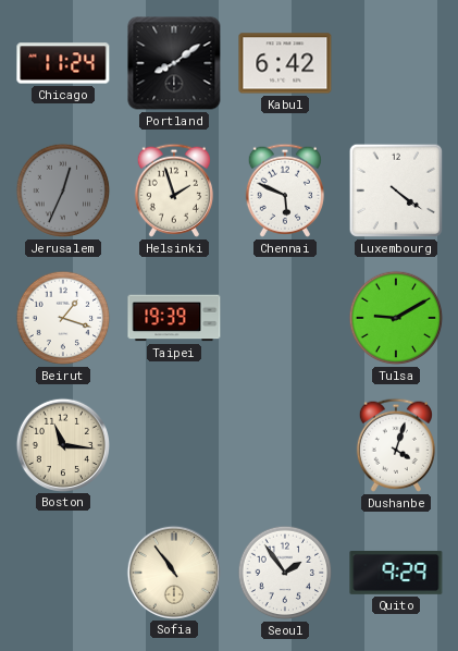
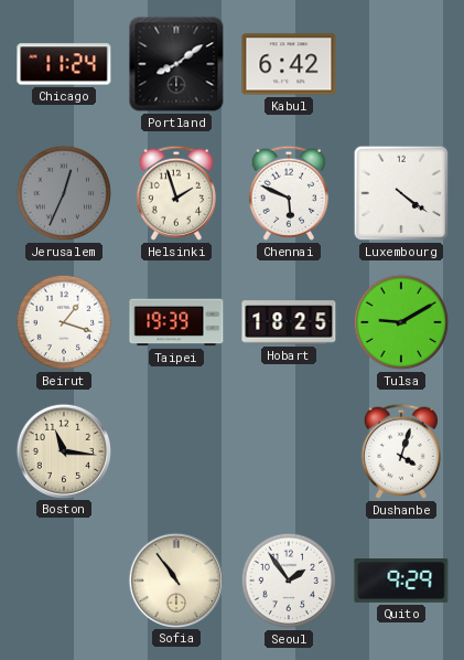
Hobart: none -> 18:25 (289, 322)
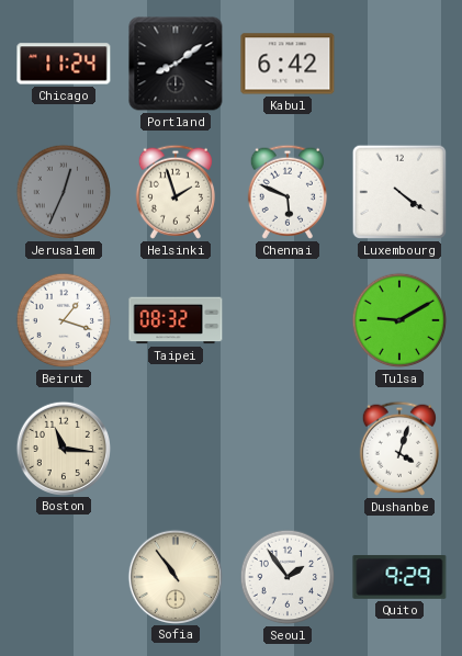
Taipei: 19:39 -> 08:32 (176, 320)
Hobart: 18:25 -> none (289, 322)
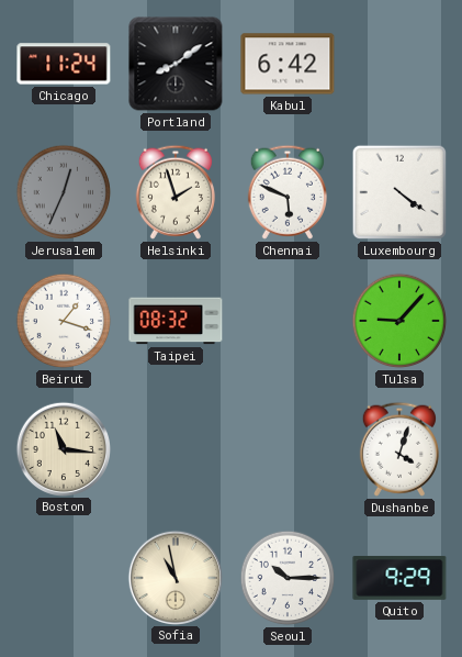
Tulsa: 9:10 -> 9:07 (399, 321)
Sofia: 10:54 -> 10:58 (174, 577)
Seoul: 1:54 -> 10:15 (288, 578)
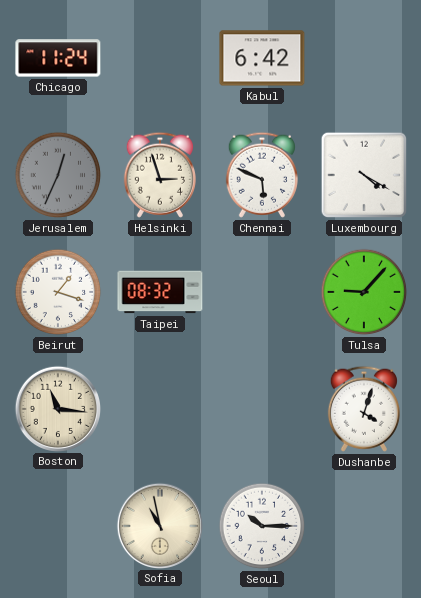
Portland: 8:09 -> none (176, 64)
Helsinki: 1:57 -> 2:57 (160, 175)
Luxembourg: 4:21 -> 4:20 (364, 175)
Quito: 9:29 -> none (399, 578)
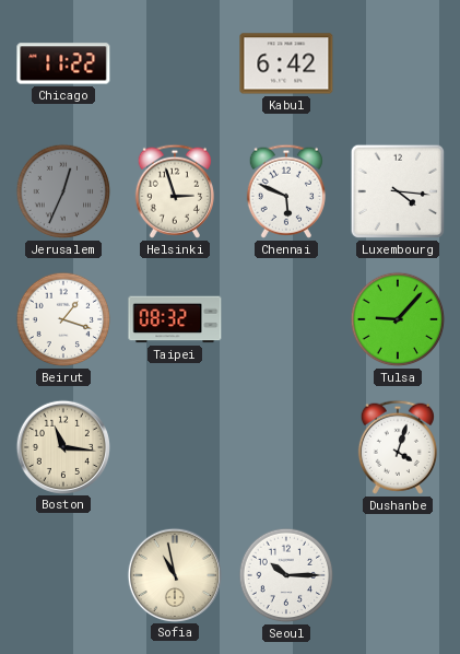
Chicago: 11:24 -> 11:22 (63, 63)
Luxembourg: 4:20 -> 4:16 (398, 191)
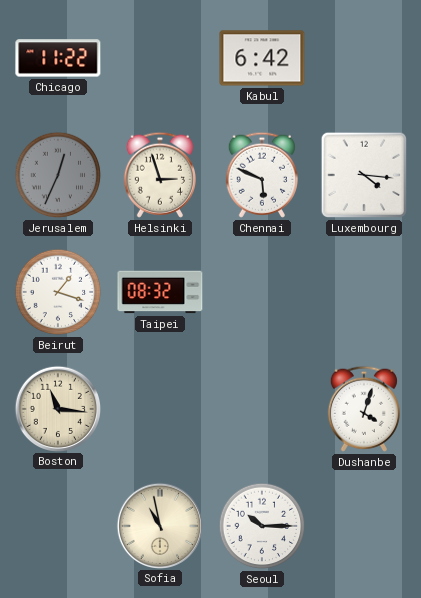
Tulsa: 9:07 -> none (398, 319)
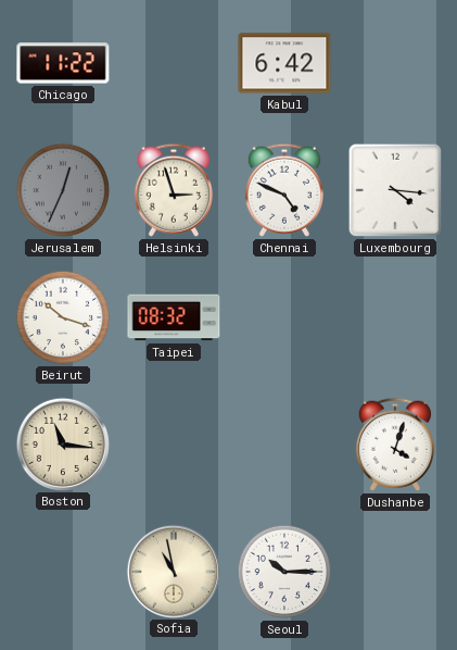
Chennai: 5:49 -> 4:49 (284, 190)
Beirut: 1:18 -> 10:18 (63, 317)
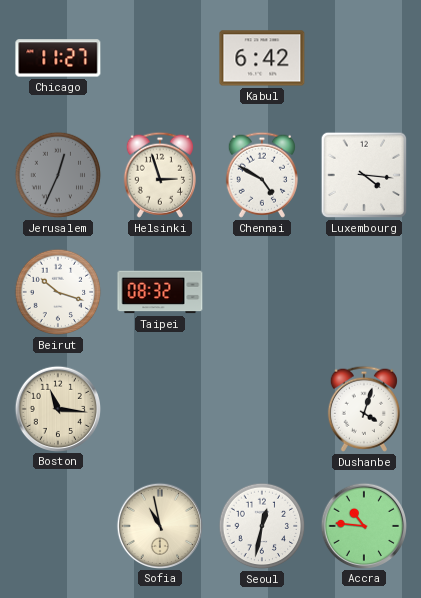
Chicago: 11:22 -> 11:27 (58, 58)
Chennai: 4:49 -> 4:50 (262, 175)
Seoul: 10:15 -> 12:32 (262, 526)
Accra: none -> 10:46 (363, 525)
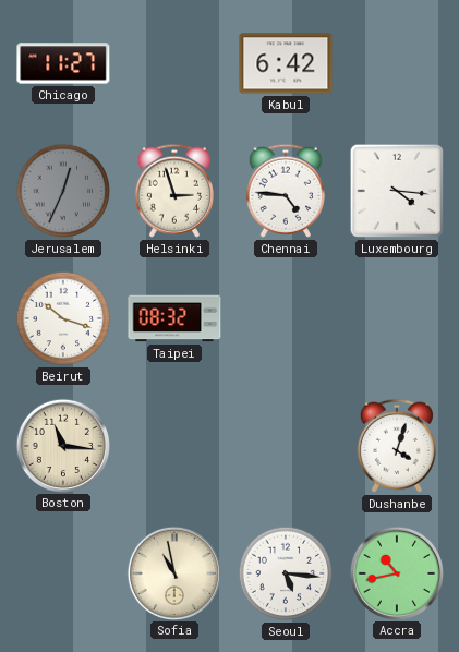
Chennai: 4:50 -> 4:46 (286, 191)
Seoul: 12:32 -> 5:16 (286, 573)
Accra: 10:46 -> 10:43 (396, 572)
